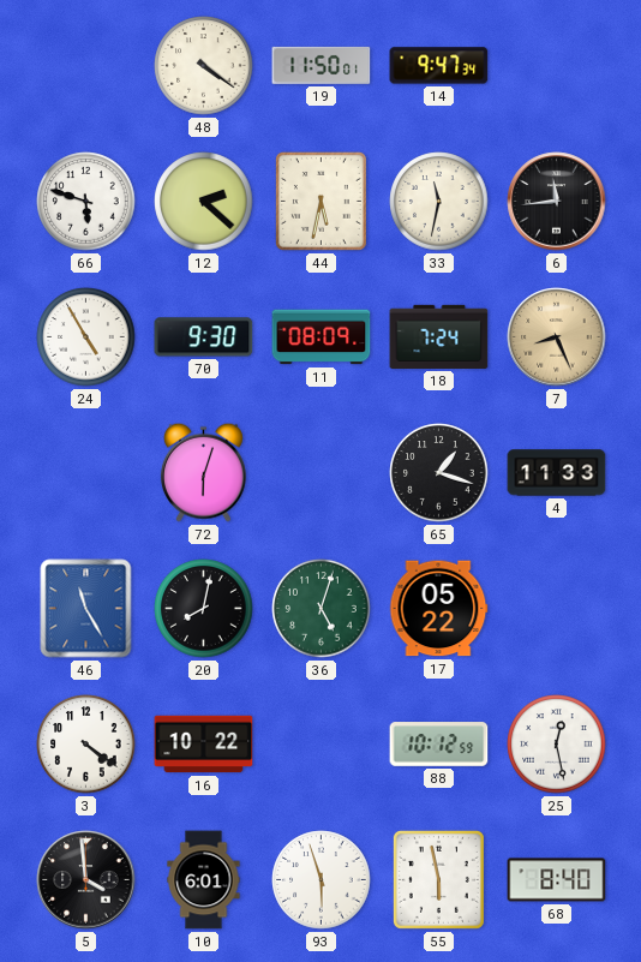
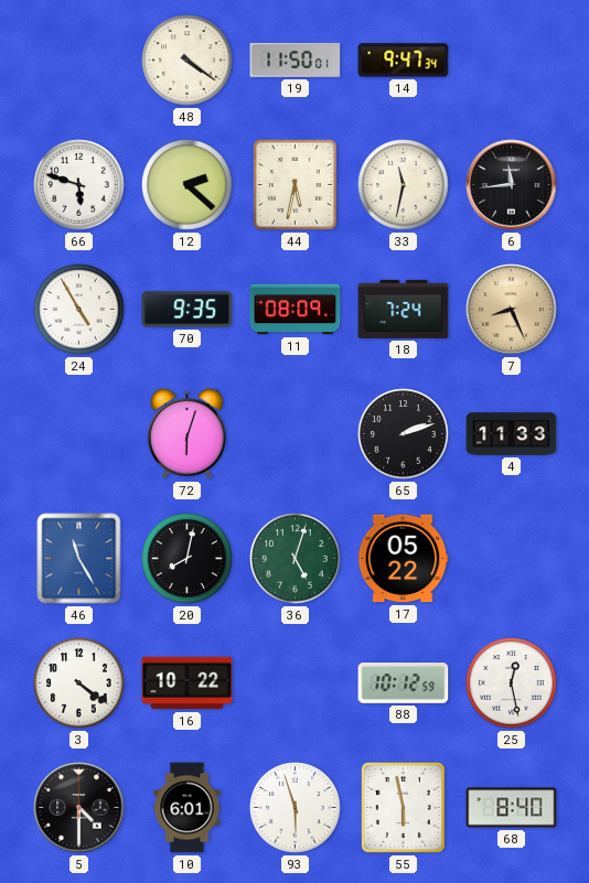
70: 9:30 -> 9:35 (188, 310)
65: 1:18 -> 2:12 (404, 434)
5: 3:59 -> 4:30 (79, 808)
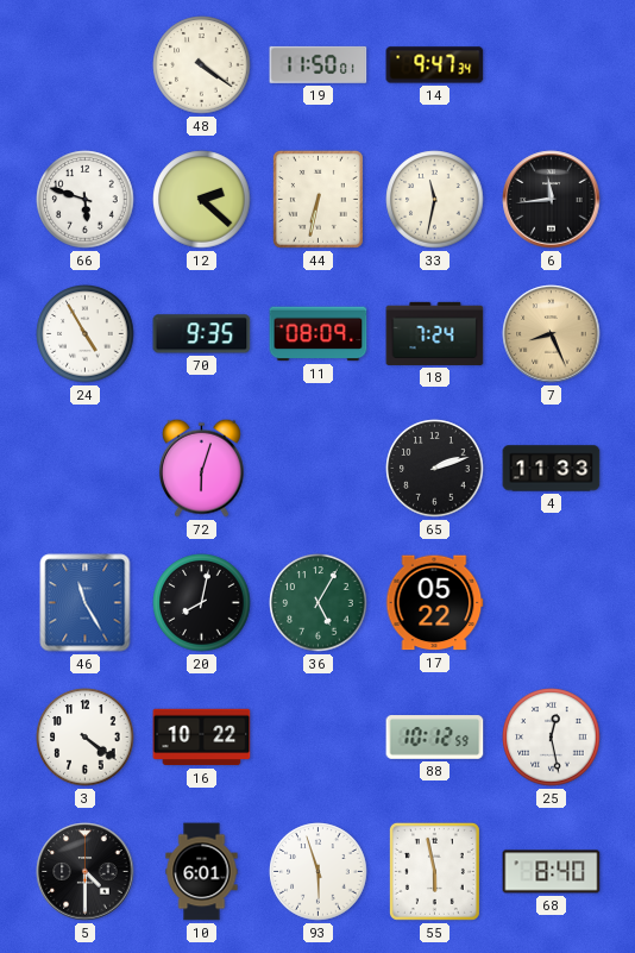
44: 5:32 -> 6:32 (317, 199)
36: 5:03 -> 5:05 (319, 603)
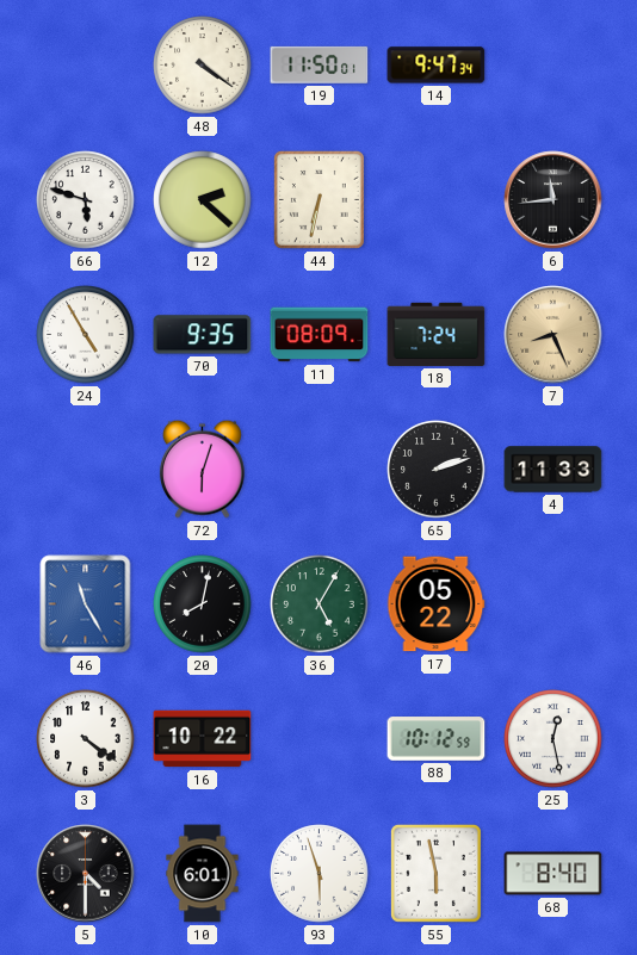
33: 11:32 -> none (435, 200)
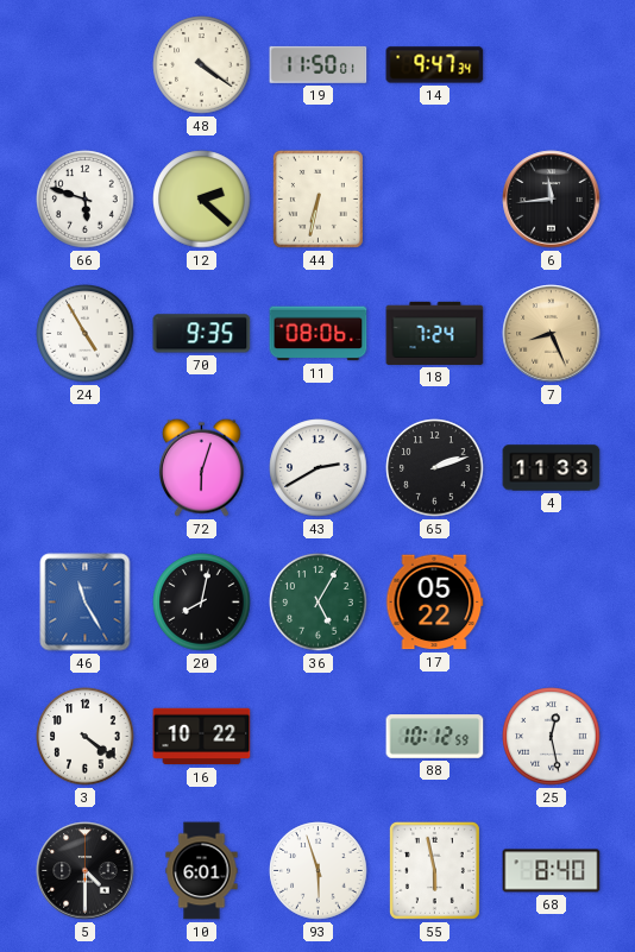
11: 08:09 -> 08:06 (319, 334)
43: none -> 2:40 (319, 468)
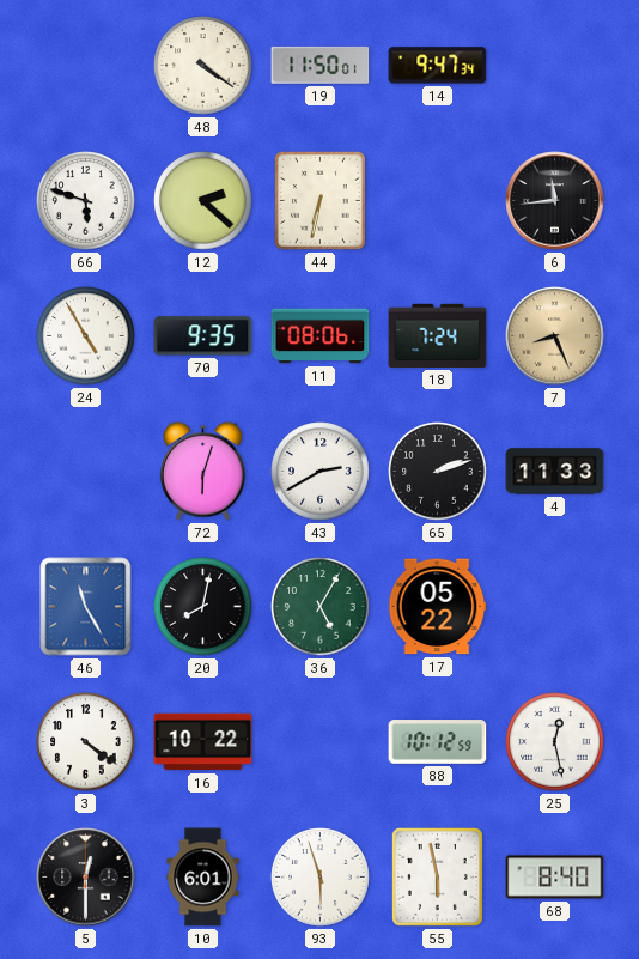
5: 4:30 -> 12:30 (86, 878)
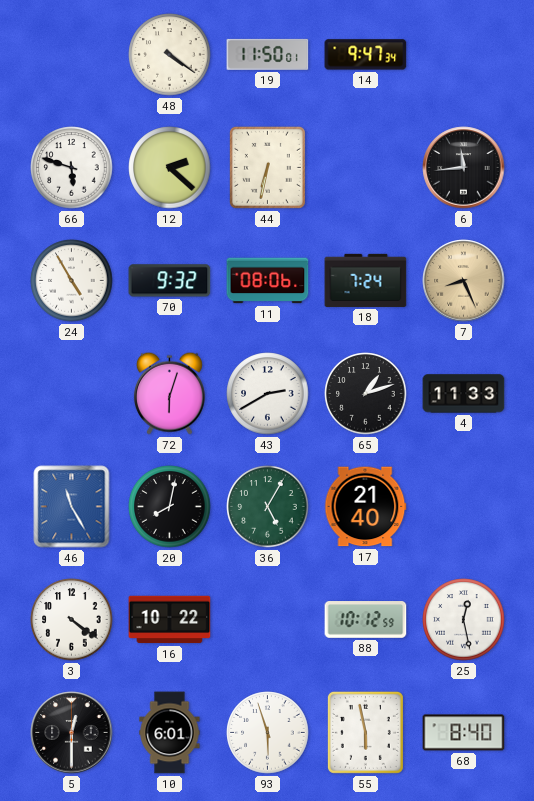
70: 9:35 -> 9:32 (170, 281)
65: 2:12 -> 1:12 (366, 394)
17: 05:22 -> 21:40 (366, 507)
